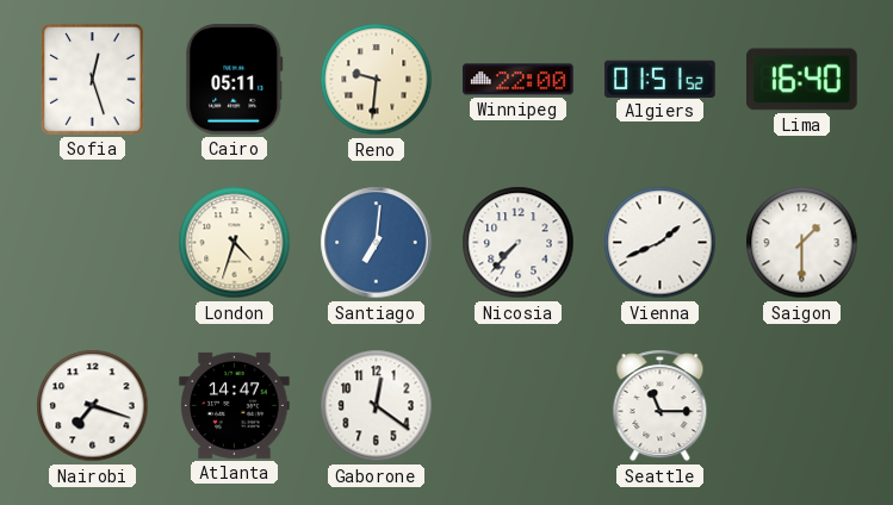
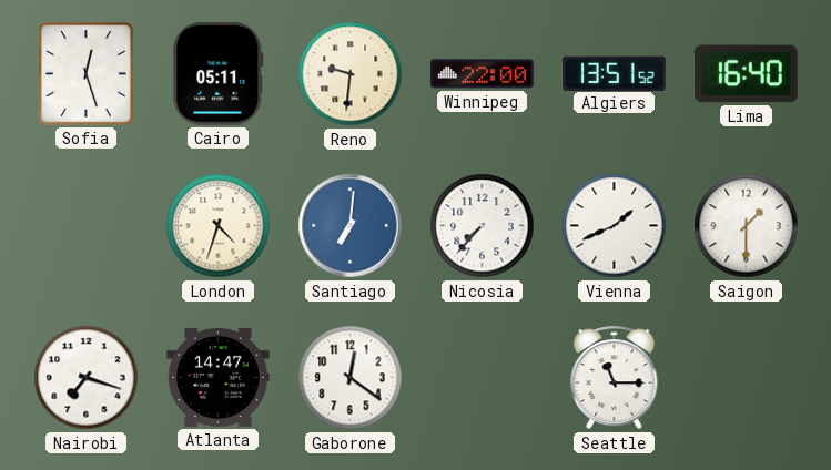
Algiers: 01:51 -> 13:51 (615, 73)
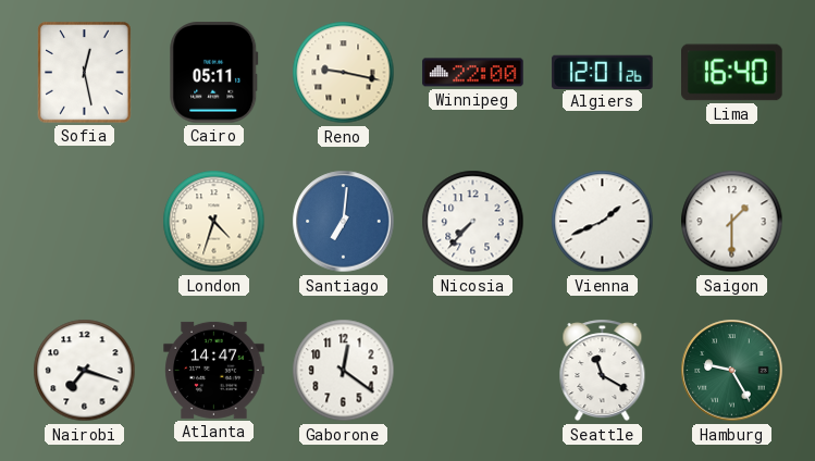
Sofia: 12:27 -> 12:28 (85, 73)
Reno: 9:31 -> 9:17 (344, 73)
Algiers: 13:51 -> 12:01 (603, 72)
Seattle: 11:15 -> 11:20 (603, 371)
Hamburg: none -> 9:25 (732, 371)
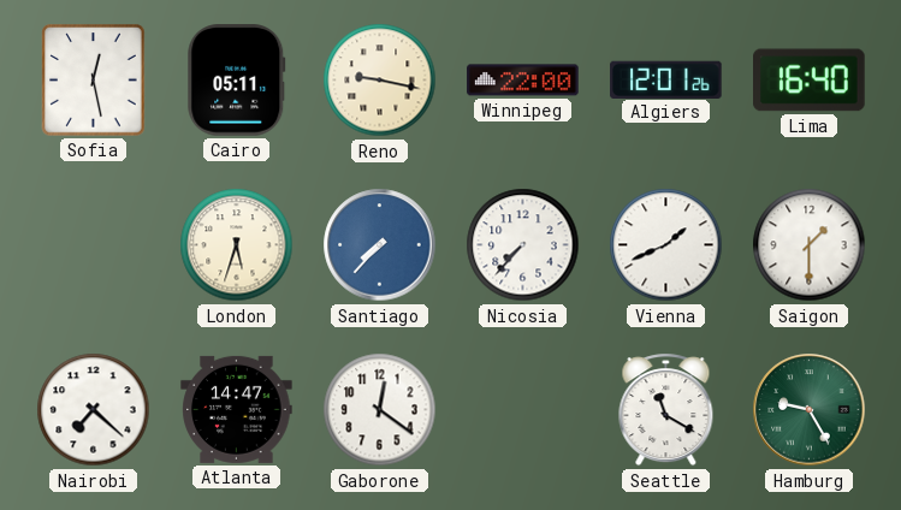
London: 4:33 -> 5:33 (237, 245)
Santiago: 7:01 -> 7:37 (380, 245)
Nairobi: 7:18 -> 7:22 (94, 410)
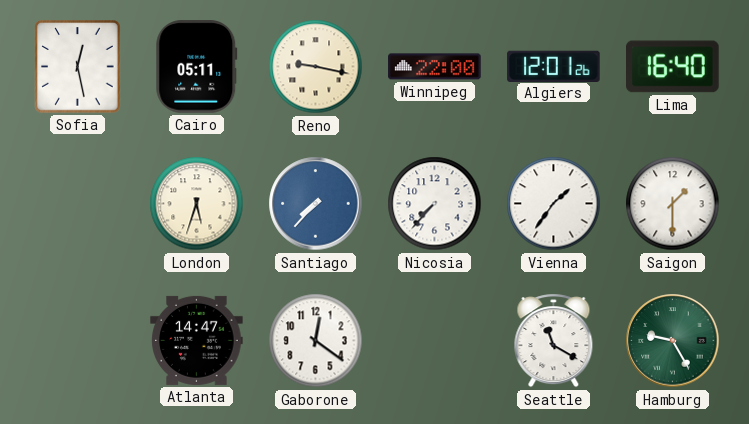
Vienna: 1:41 -> 1:36 (554, 204)
Nairobi: 7:22 -> none (94, 410)
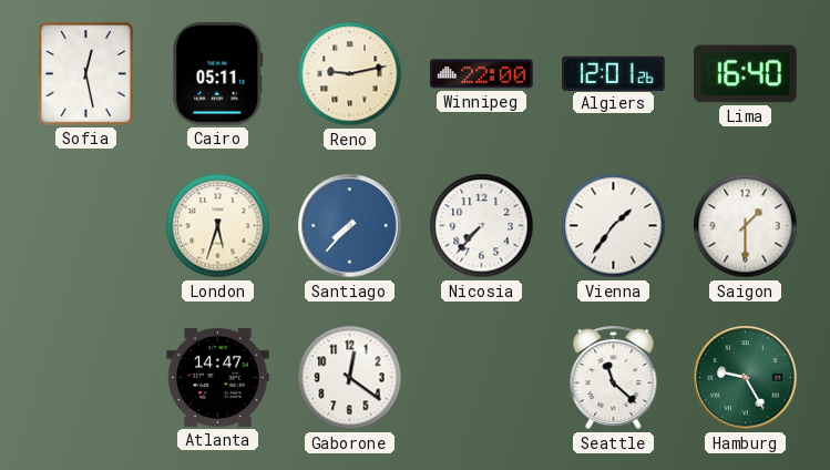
Reno: 9:17 -> 9:13 (350, 74)
Seattle: 11:20 -> 11:22 (614, 378)
